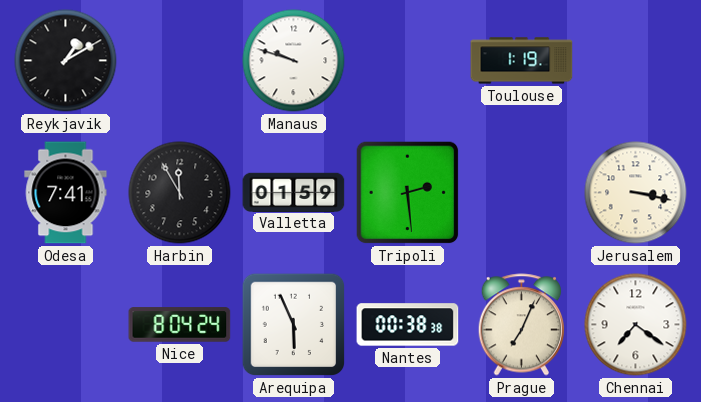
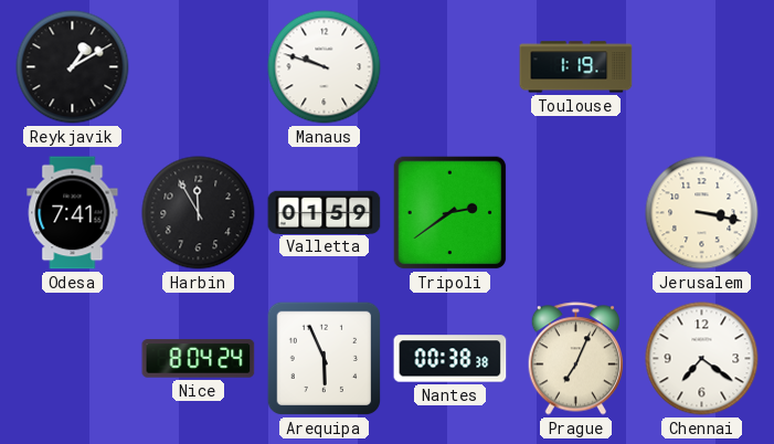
Tripoli: 2:29 -> 2:39 (450, 213)
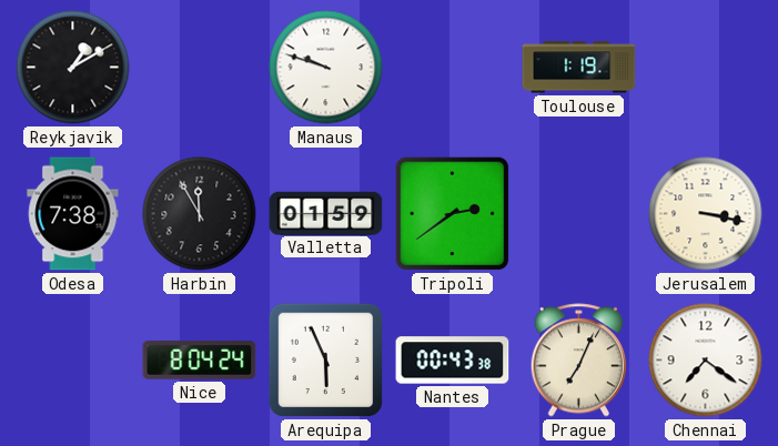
Odesa: 7:41 -> 7:38 (73, 214)
Nantes: 00:38 -> 00:43 (453, 361)
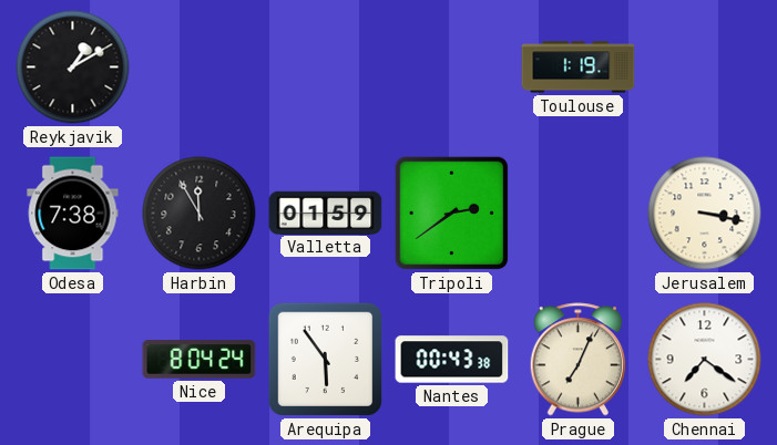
Manaus: 9:48 -> none (326, 68)
Arequipa: 5:56 -> 5:54 (326, 360)
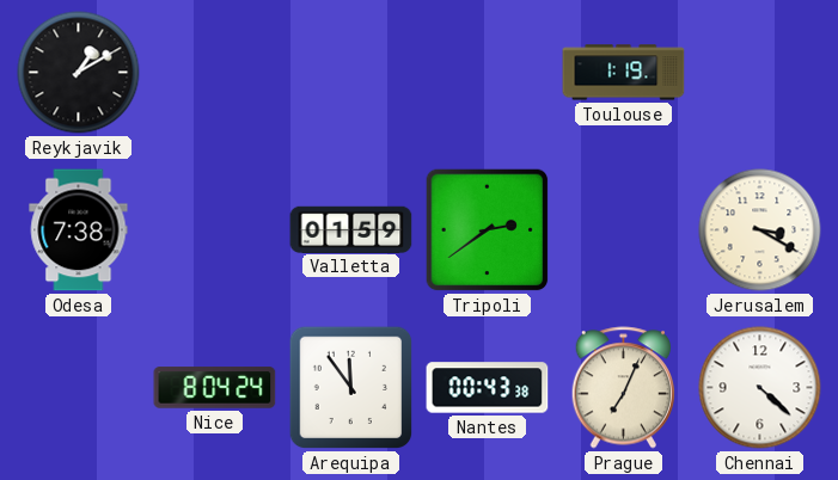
Harbin: 11:55 -> none (200, 214)
Jerusalem: 3:17 -> 3:20 (760, 230)
Arequipa: 5:54 -> 11:54 (351, 388)
Chennai: 7:21 -> 4:22 (760, 388)
